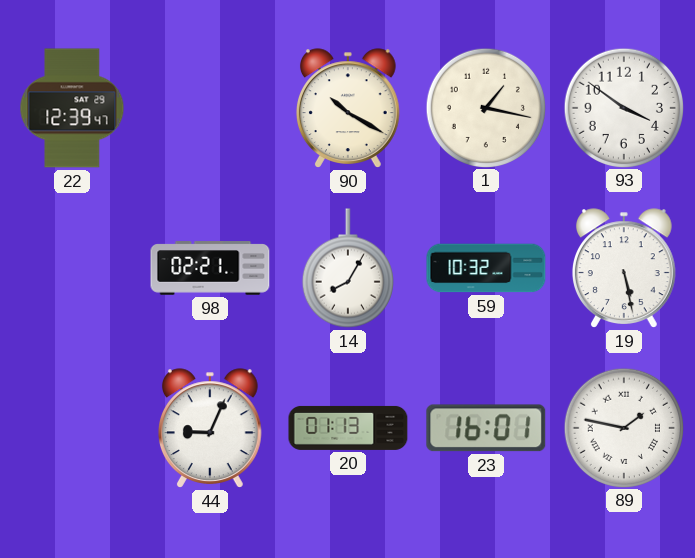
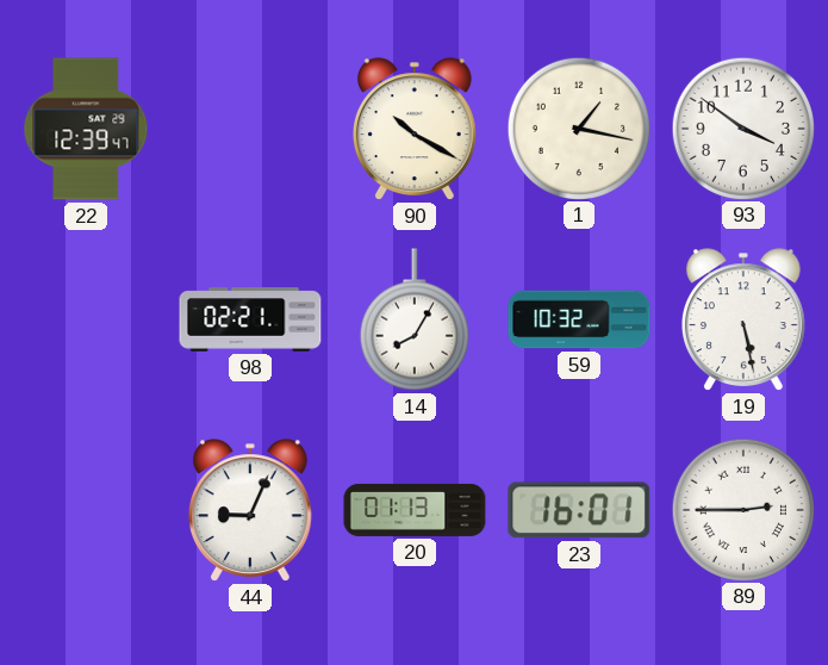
89: 1:47 -> 2:45 (742, 509)
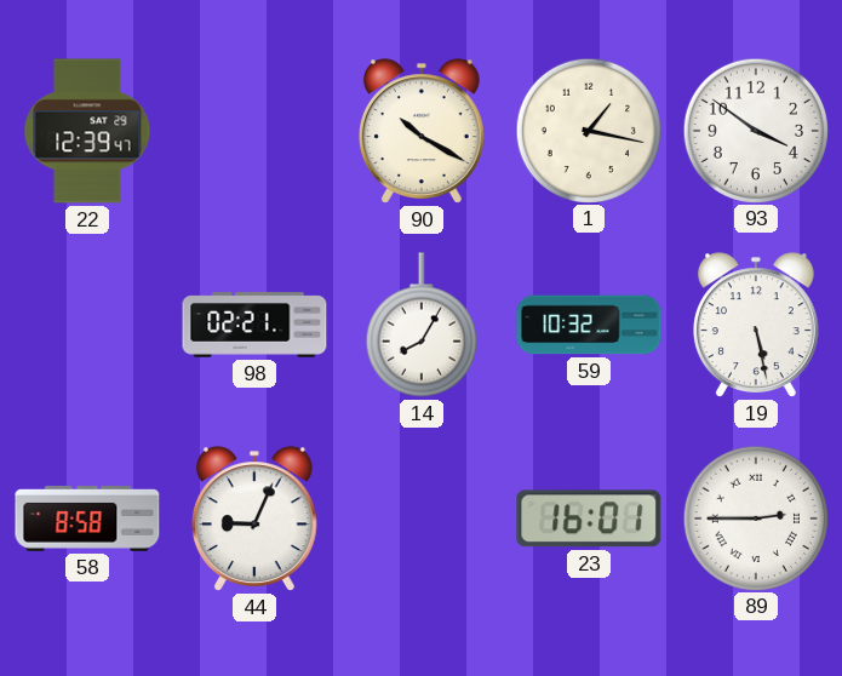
58: none -> 8:58 (87, 519)
20: 01:13 -> none (415, 510)
